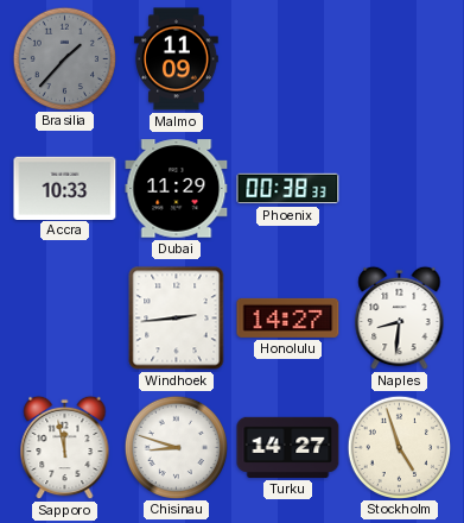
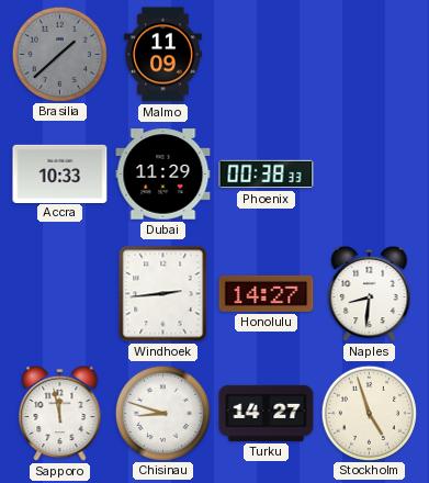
Brasilia: 1:37 -> 1:38 (59, 54)
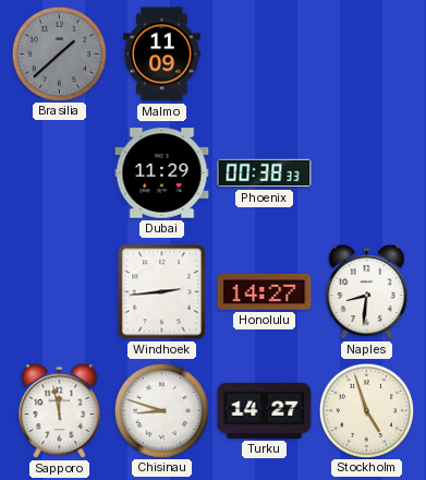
Accra: 10:33 -> none (60, 173)
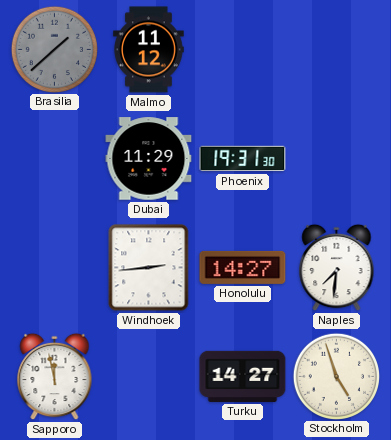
Malmo: 11:09 -> 11:12 (149, 50)
Phoenix: 00:38 -> 19:31 (243, 159)
Naples: 8:31 -> 7:31 (337, 268)
Chisinau: 8:48 -> none (161, 410)
